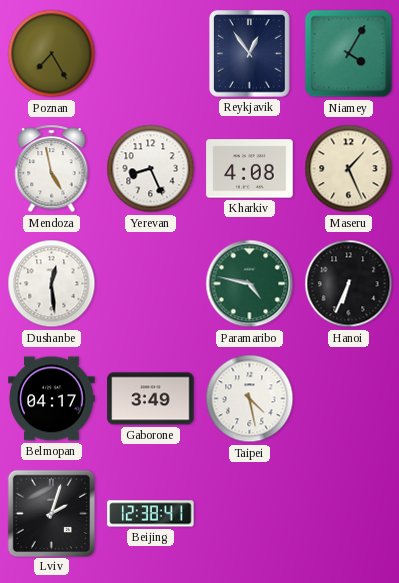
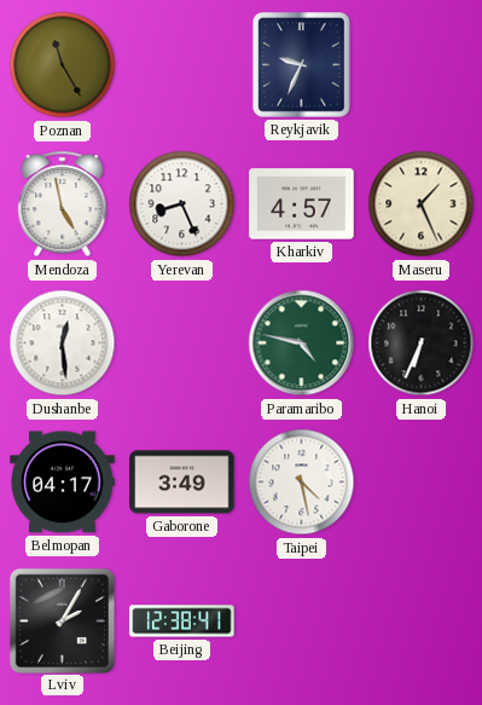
Poznan: 7:25 -> 11:25 (63, 65)
Reykjavik: 12:54 -> 9:34 (302, 65)
Niamey: 4:05 -> none (349, 54)
Kharkiv: 4:08 -> 4:57 (302, 204)
Lviv: 2:03 -> 2:05 (62, 620)
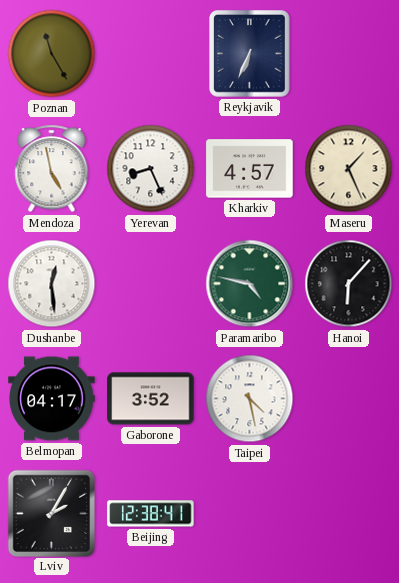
Reykjavik: 9:34 -> 6:34 (250, 54)
Hanoi: 6:34 -> 6:07 (349, 284)
Gaborone: 3:49 -> 3:52 (151, 399)
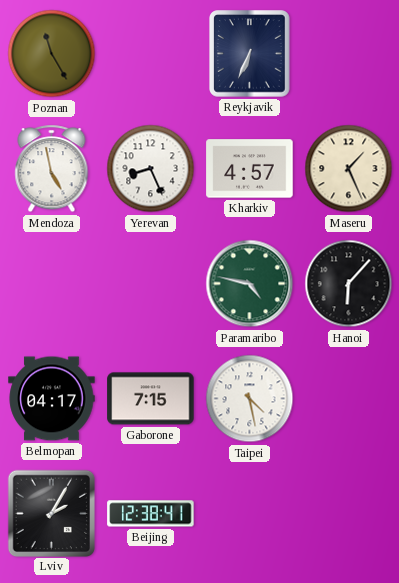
Dushanbe: 12:29 -> none (52, 284)
Gaborone: 3:52 -> 7:15 (151, 399)
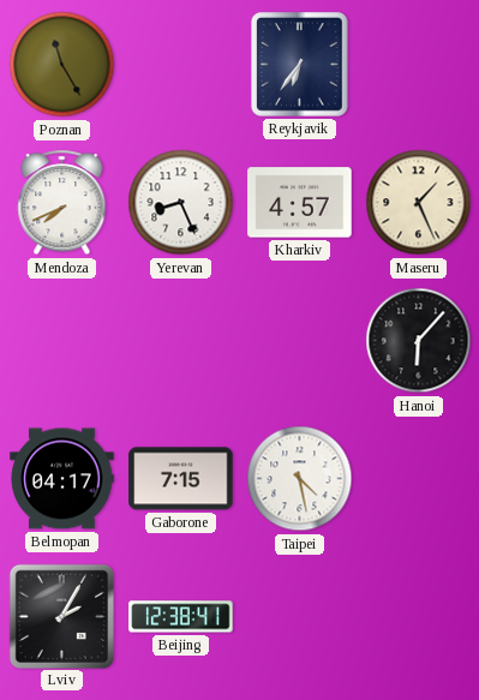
Reykjavik: 6:34 -> 6:36 (300, 65)
Mendoza: 4:58 -> 7:41 (62, 203)
Paramaribo: 4:47 -> none (250, 284)
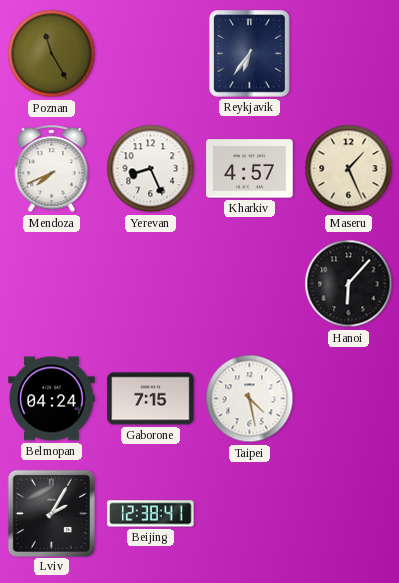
Belmopan: 04:17 -> 04:24 (52, 399)
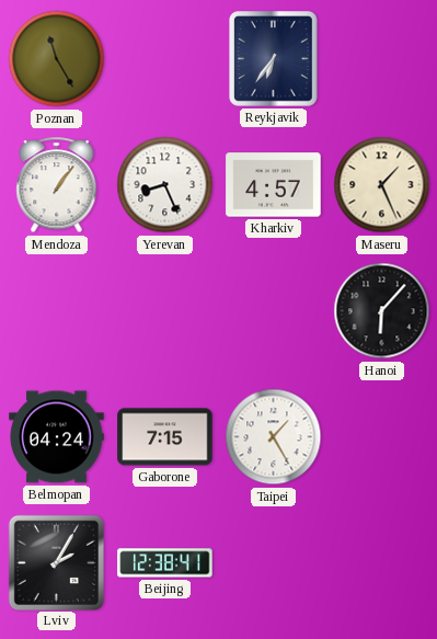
Mendoza: 7:41 -> 1:06 (57, 185)
Taipei: 4:28 -> 1:25 (274, 437)
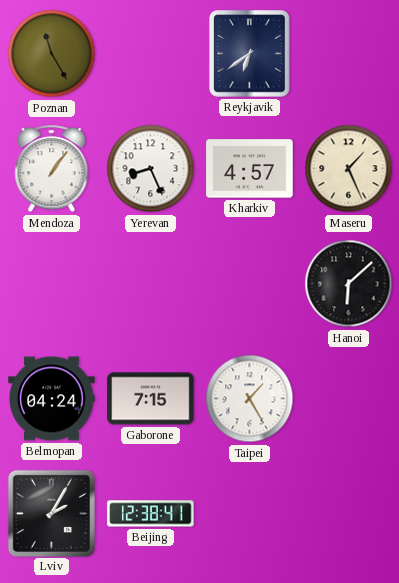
Reykjavik: 6:36 -> 6:39 (250, 54)
Hanoi: 6:07 -> 6:08 (349, 284)
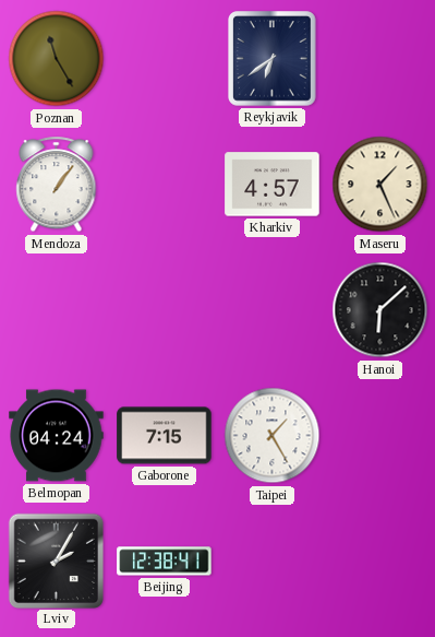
Yerevan: 8:26 -> none (151, 169)
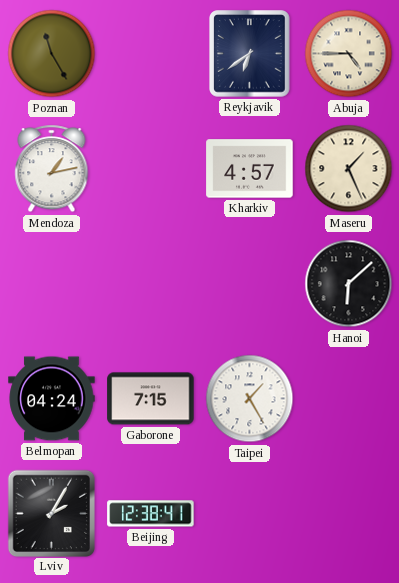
Abuja: none -> 4:45 (349, 54)
Mendoza: 1:06 -> 1:13 (52, 169)
